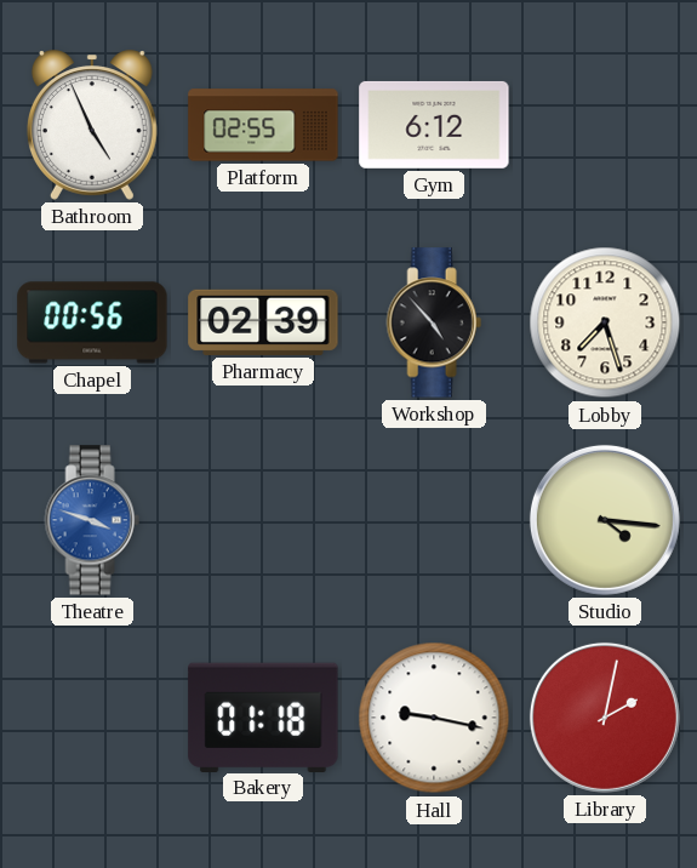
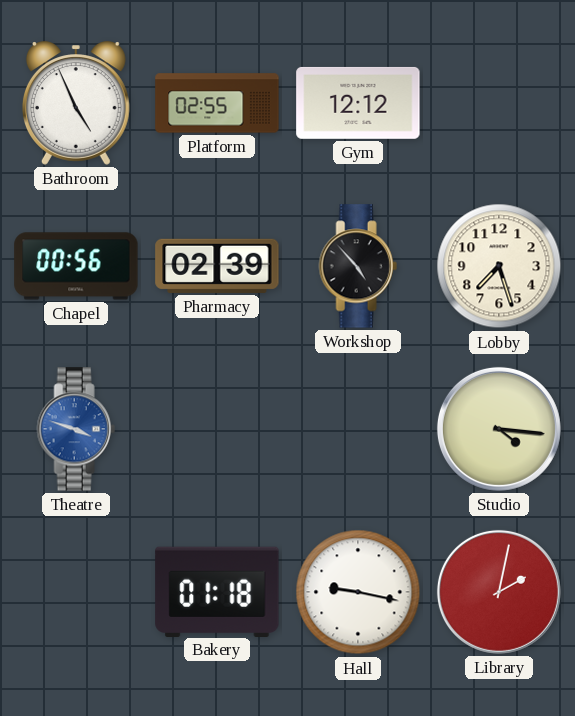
Gym: 6:12 -> 12:12 (358, 103)
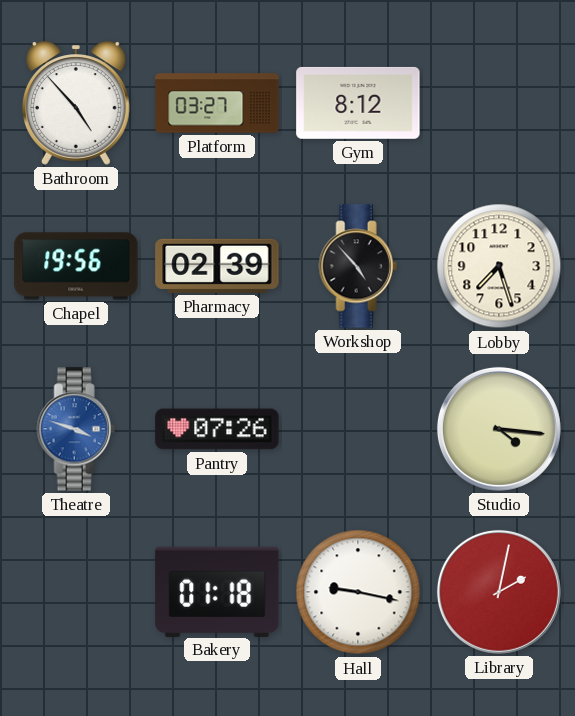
Bathroom: 4:56 -> 4:53 (76, 103)
Platform: 02:55 -> 03:27 (217, 103)
Gym: 12:12 -> 8:12 (358, 103)
Chapel: 00:56 -> 19:56 (76, 266)
Pantry: none -> 07:26 (217, 429)
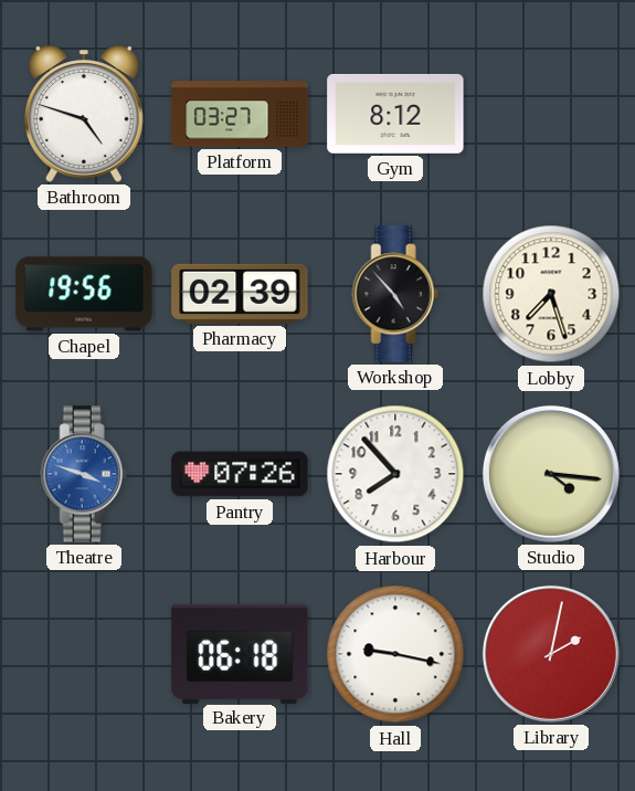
Bathroom: 4:53 -> 4:48 (84, 114)
Harbour: none -> 7:53 (395, 474)
Bakery: 01:18 -> 06:18 (240, 653)
